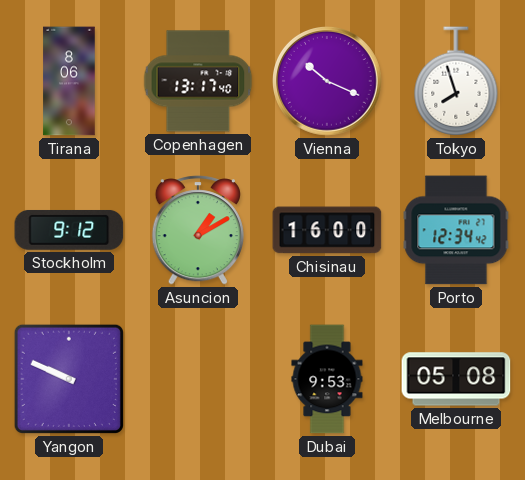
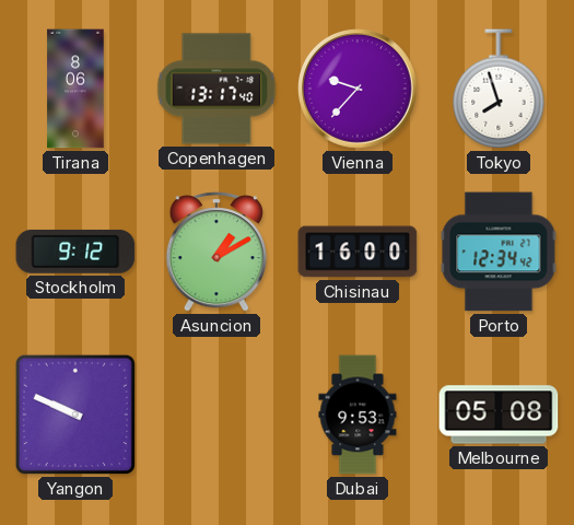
Vienna: 10:19 -> 9:37 (359, 90)
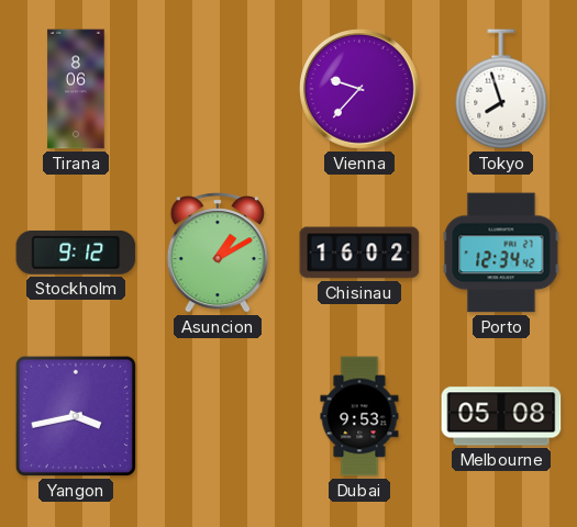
Copenhagen: 13:17 -> none (216, 89)
Chisinau: 16:00 -> 16:02 (359, 253)
Yangon: 9:49 -> 3:43 (76, 416)
